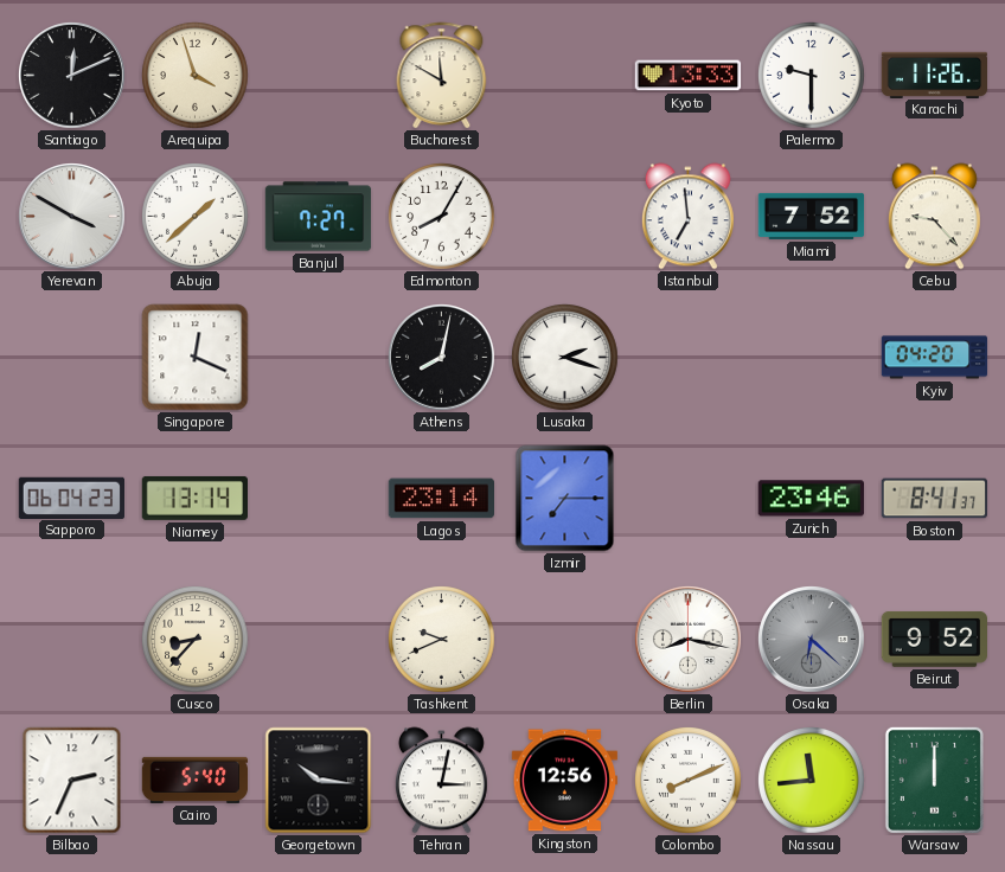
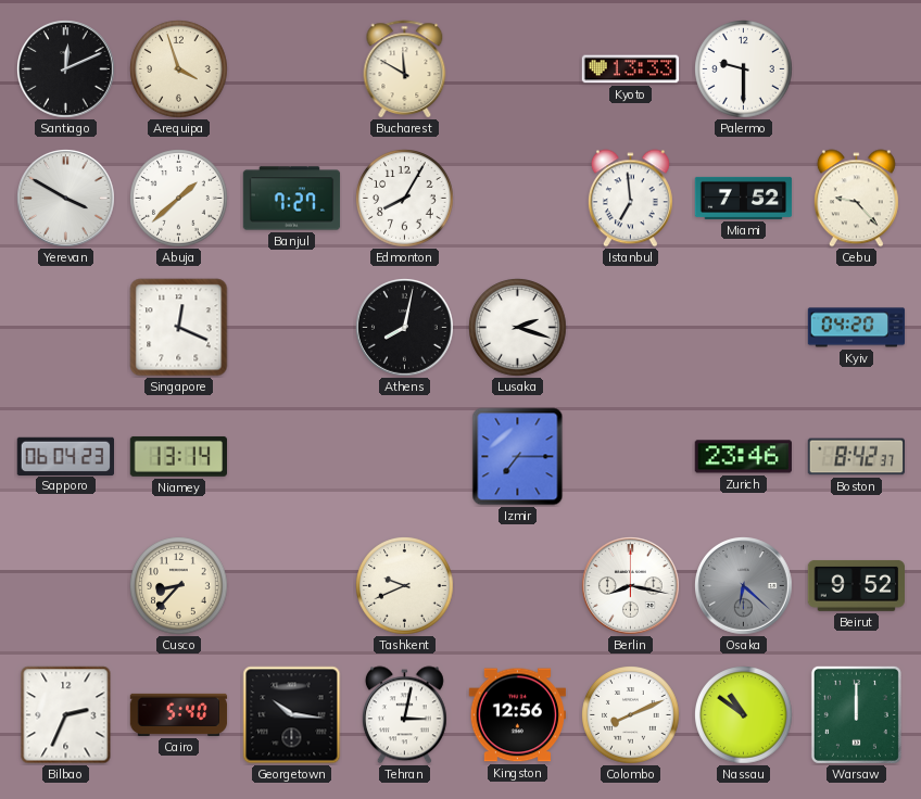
Karachi: 11:26 -> none (935, 75)
Lagos: 23:14 -> none (441, 499)
Boston: 8:41 -> 8:42 (856, 457)
Nassau: 11:44 -> 10:51 (744, 715)
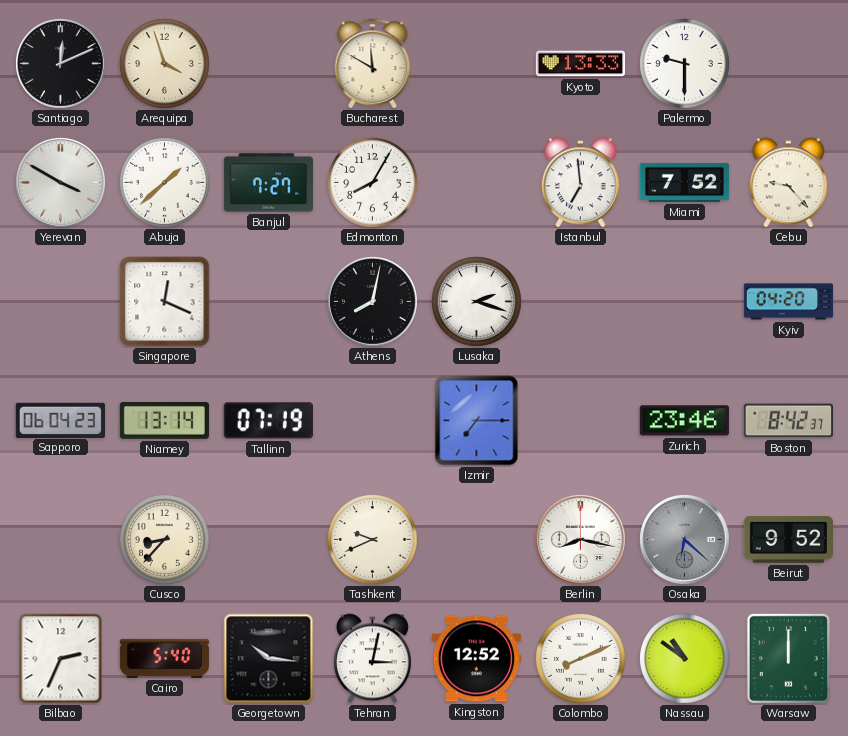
Tallinn: none -> 07:19 (268, 421)
Kingston: 12:56 -> 12:52 (476, 659)
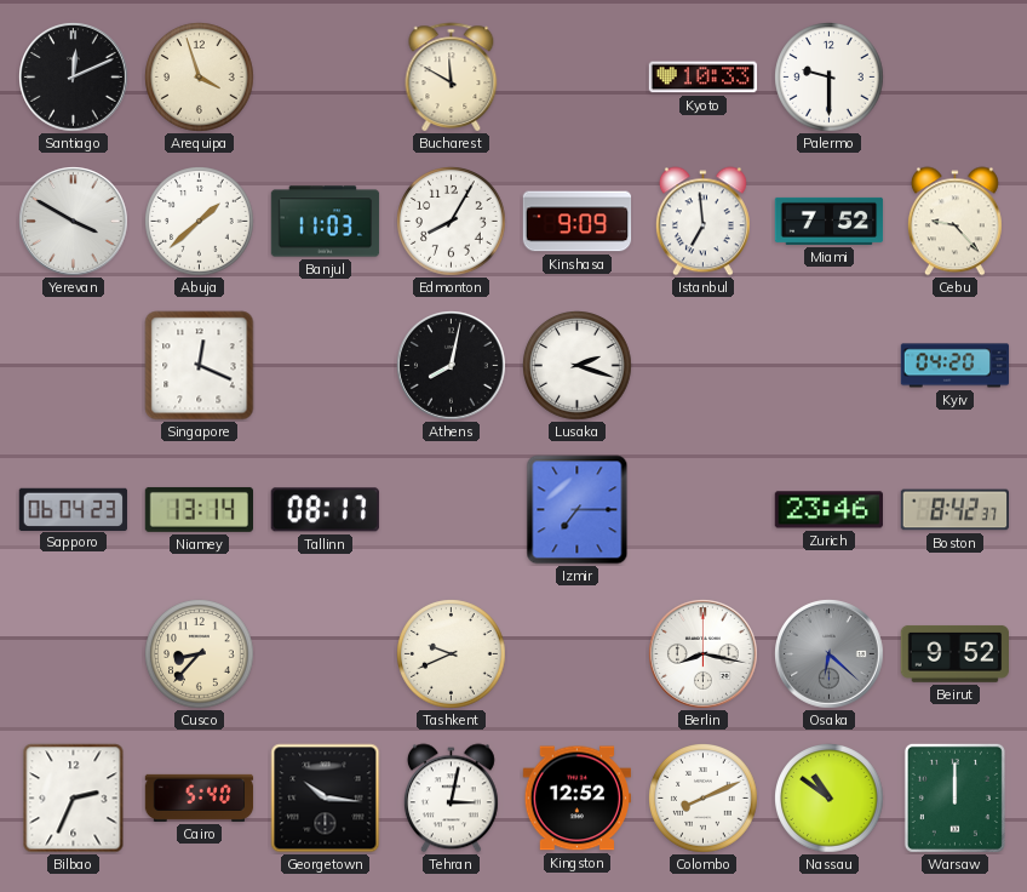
Kyoto: 13:33 -> 10:33 (704, 78)
Banjul: 7:27 -> 11:03 (326, 222)
Kinshasa: none -> 9:09 (578, 222)
Tallinn: 07:19 -> 08:17 (325, 510)
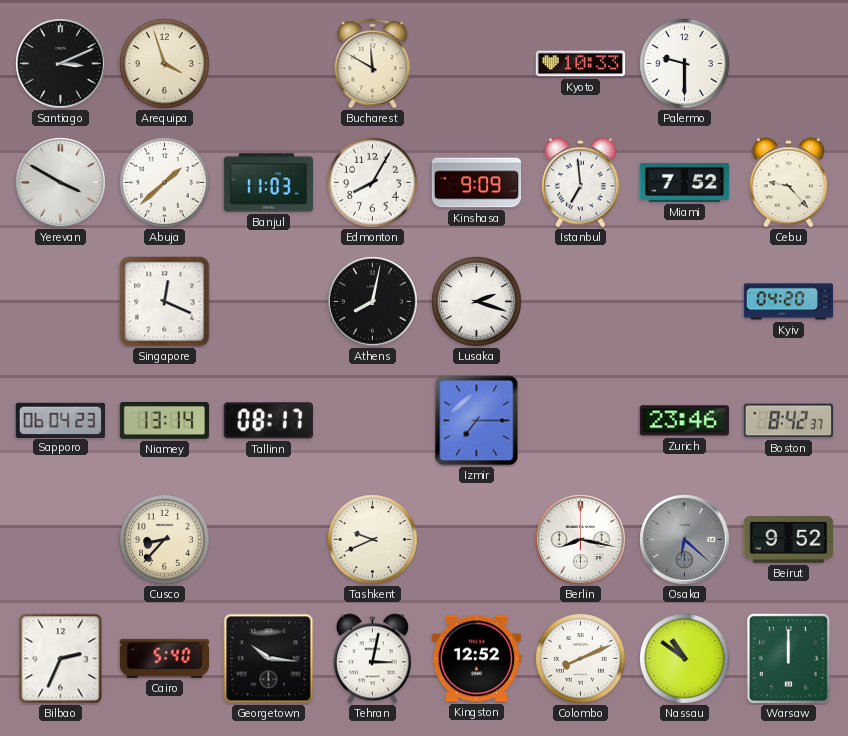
Santiago: 12:11 -> 3:11 (61, 64)
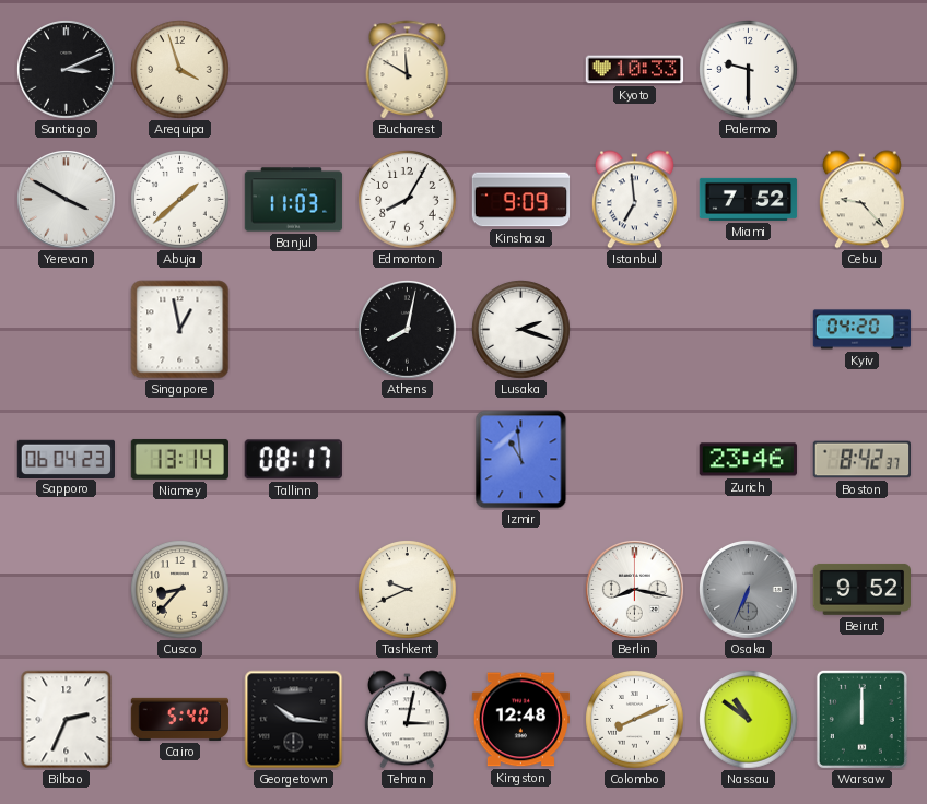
Singapore: 12:19 -> 12:58 (180, 330)
Izmir: 7:15 -> 10:59 (521, 460)
Osaka: 6:22 -> 6:34 (749, 590)
Kingston: 12:52 -> 12:48 (520, 720)
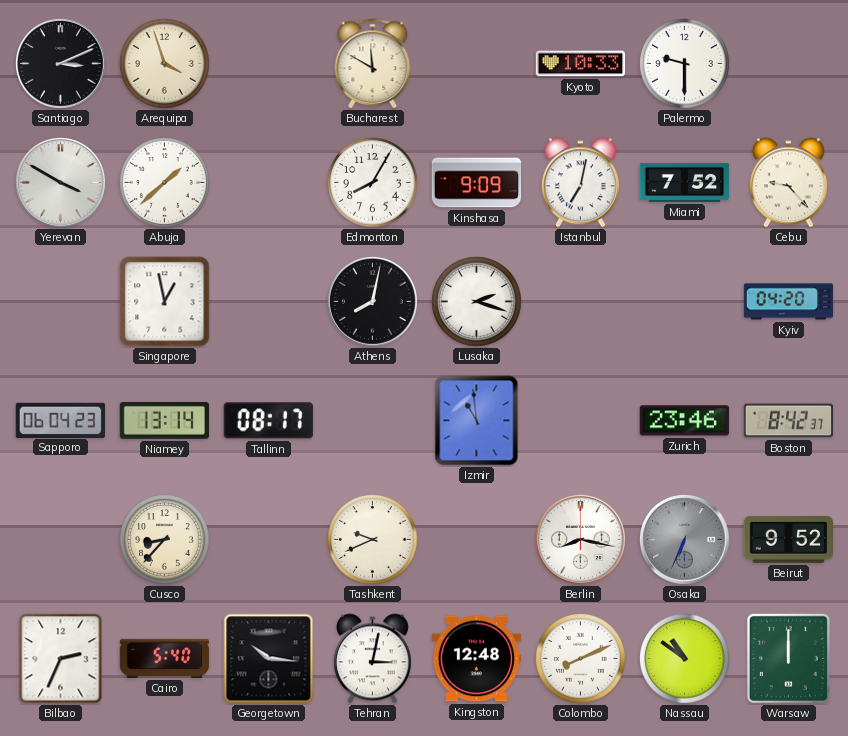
Banjul: 11:03 -> none (294, 200)
Istanbul: 6:59 -> 7:02 (580, 183)
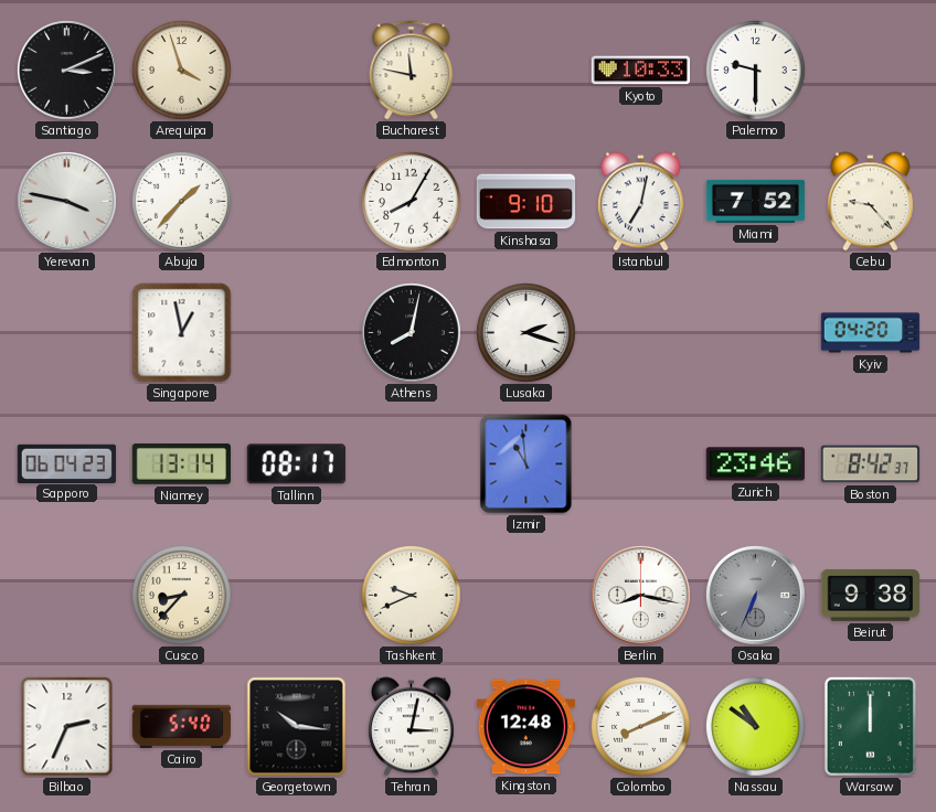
Bucharest: 11:50 -> 11:47 (412, 70)
Yerevan: 3:50 -> 3:47 (67, 202)
Abuja: 1:38 -> 1:37 (182, 202)
Kinshasa: 9:09 -> 9:10 (526, 202)
Beirut: 9:52 -> 9:38 (870, 595)
